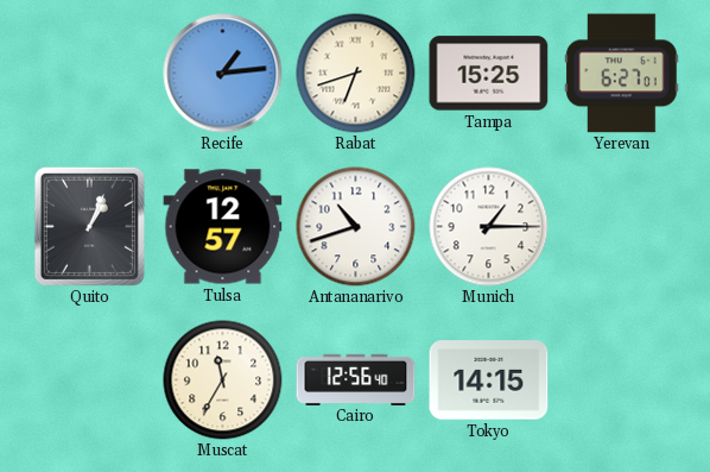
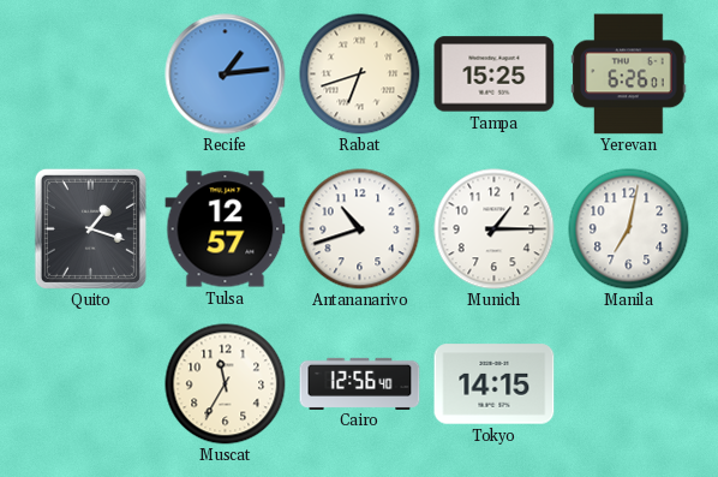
Yerevan: 6:27 -> 6:26 (629, 74)
Quito: 1:04 -> 1:18 (90, 228)
Manila: none -> 7:02 (629, 229)
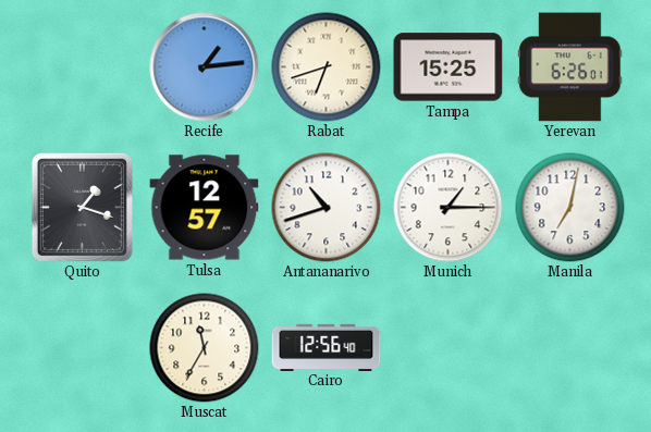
Tokyo: 14:15 -> none (495, 384)
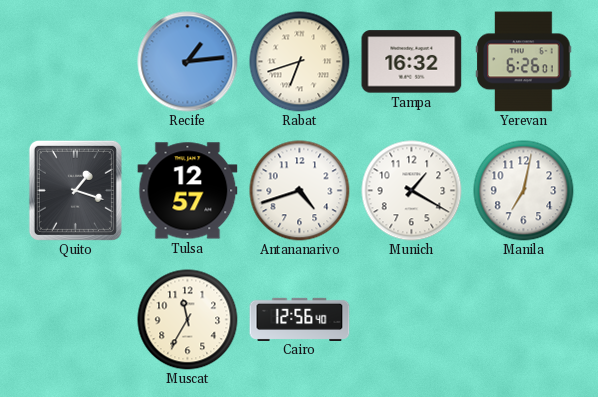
Tampa: 15:25 -> 16:32 (412, 62)
Antananarivo: 10:42 -> 4:42 (300, 191)
Munich: 1:15 -> 1:20 (412, 191)
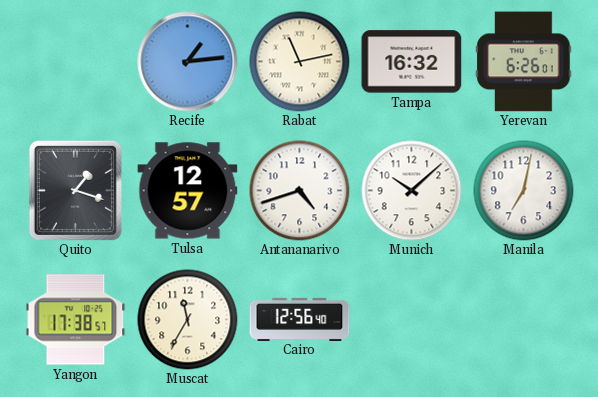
Rabat: 6:42 -> 11:13 (300, 62)
Munich: 1:20 -> 10:08 (412, 191)
Yangon: none -> 17:38 (76, 320)
